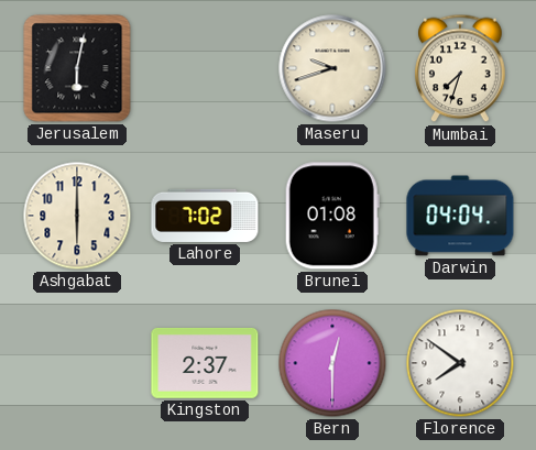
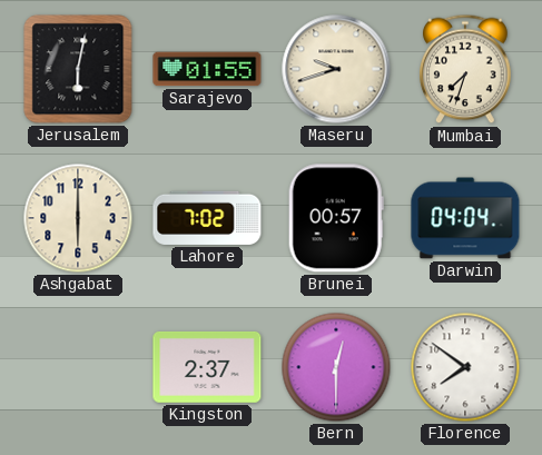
Sarajevo: none -> 01:55 (207, 69)
Brunei: 01:08 -> 00:57 (336, 218)
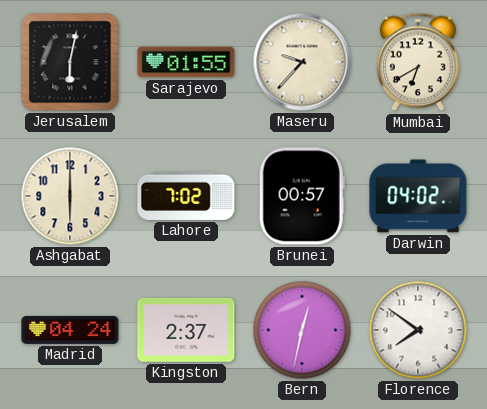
Maseru: 9:42 -> 9:37 (302, 62)
Mumbai: 7:33 -> 6:40 (418, 62)
Darwin: 04:04 -> 04:02 (418, 196)
Madrid: none -> 04:24 (70, 330)
Bern: 12:30 -> 12:32 (302, 330)
